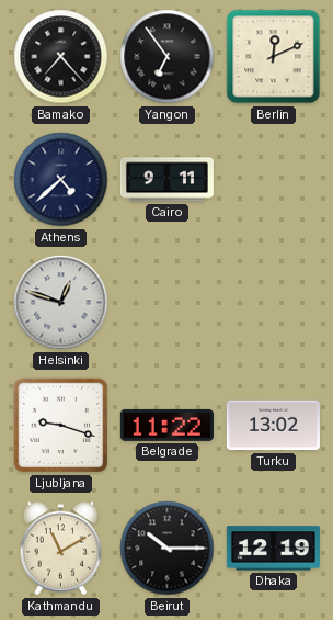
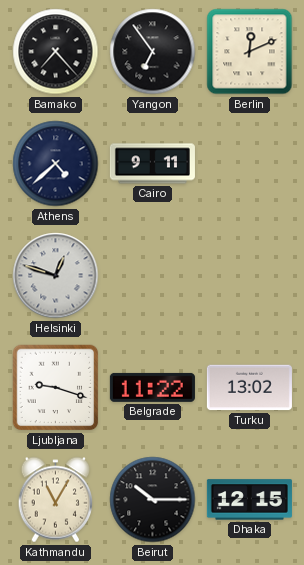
Kathmandu: 11:10 -> 11:05 (56, 500)
Dhaka: 12:19 -> 12:15 (249, 500)
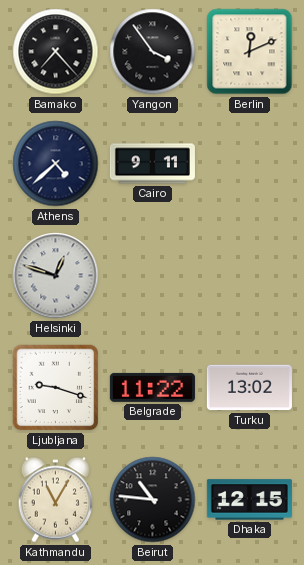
Yangon: 6:54 -> 3:54 (153, 52)
Beirut: 10:15 -> 10:46 (153, 500)
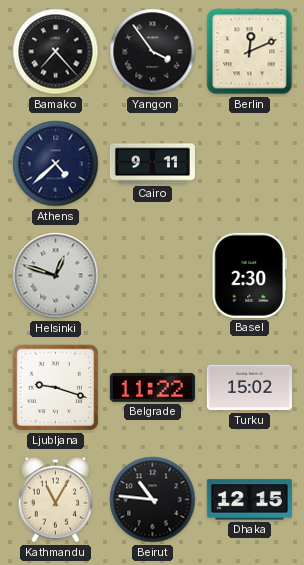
Basel: none -> 2:30 (249, 275)
Turku: 13:02 -> 15:02 (249, 388)
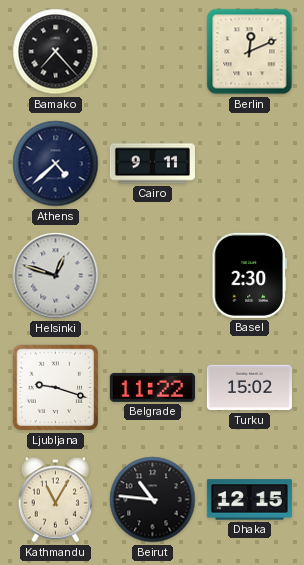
Yangon: 3:54 -> none (153, 52)
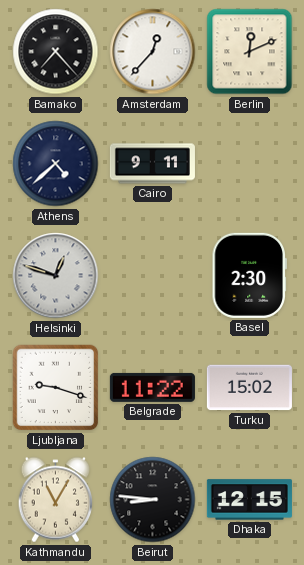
Amsterdam: none -> 12:37 (153, 52)
Beirut: 10:46 -> 8:46 (153, 500)
